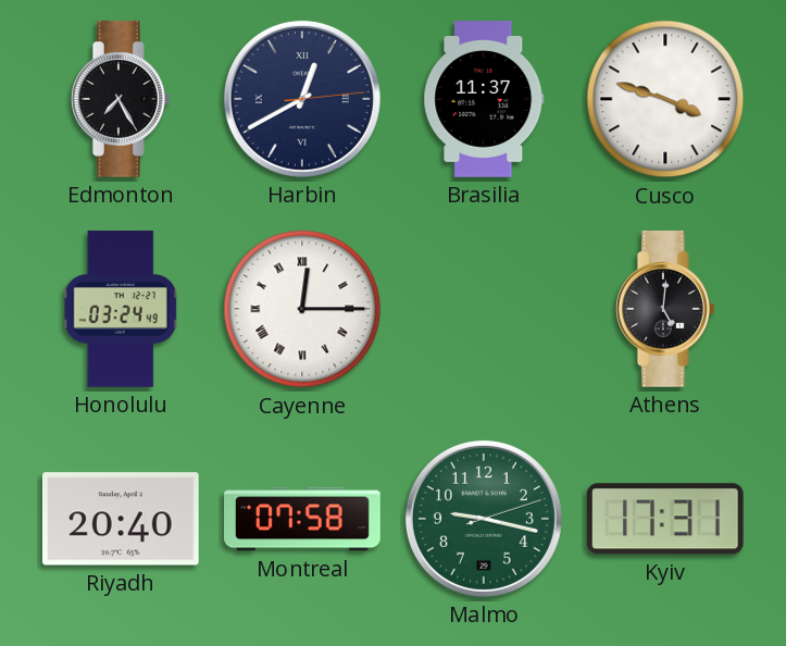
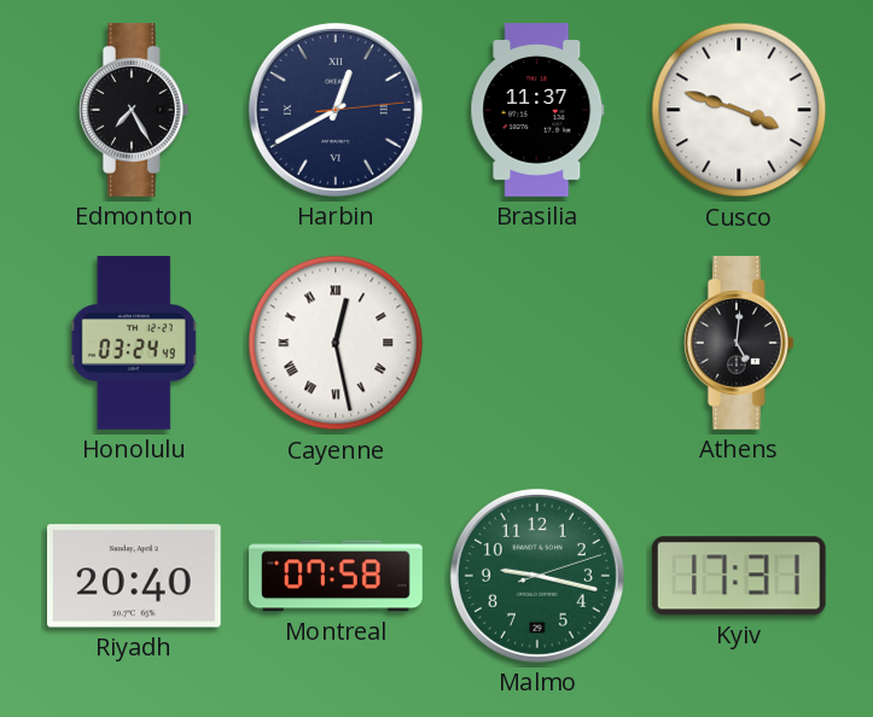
Cayenne: 12:15 -> 12:28 (336, 343)
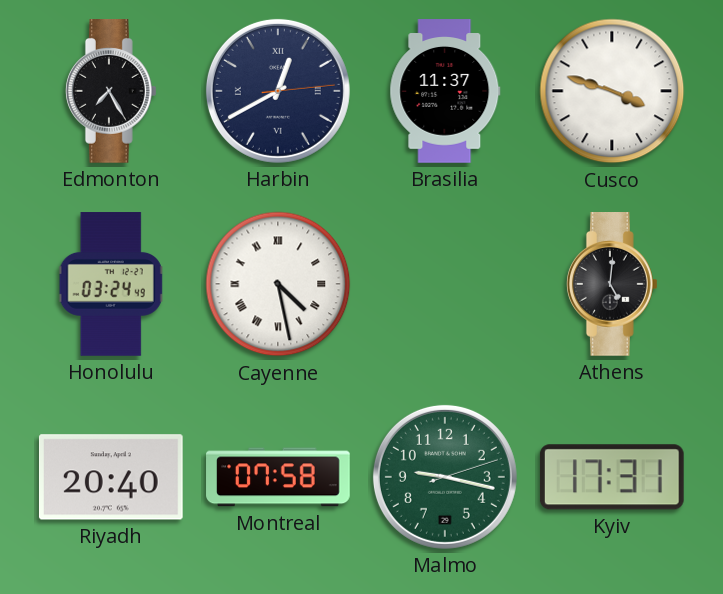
Cayenne: 12:28 -> 4:28 (278, 284)
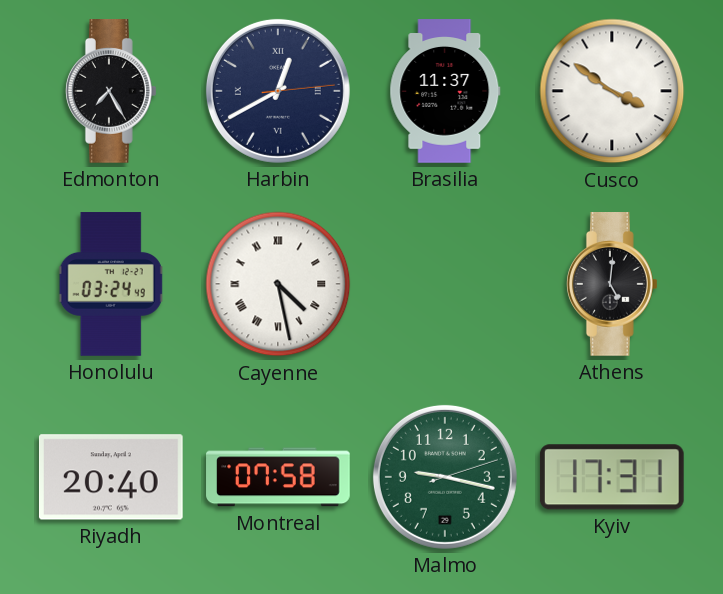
Cusco: 3:48 -> 3:51 (612, 91)
